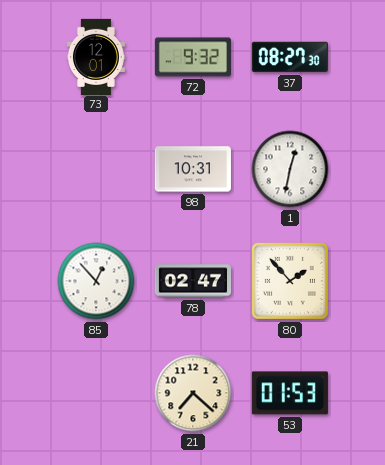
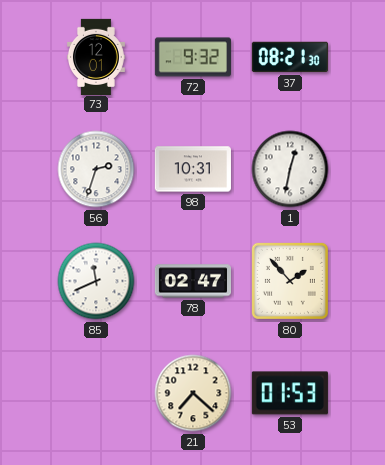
37: 08:27 -> 08:21 (290, 57)
56: none -> 2:33 (96, 169)
85: 12:53 -> 11:41 (96, 281)
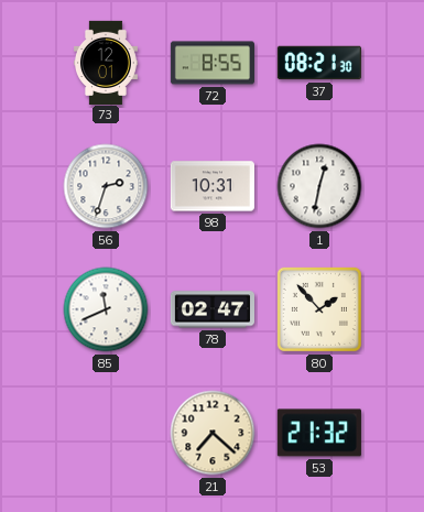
72: 9:32 -> 8:55 (211, 63)
53: 01:53 -> 21:32 (319, 433)
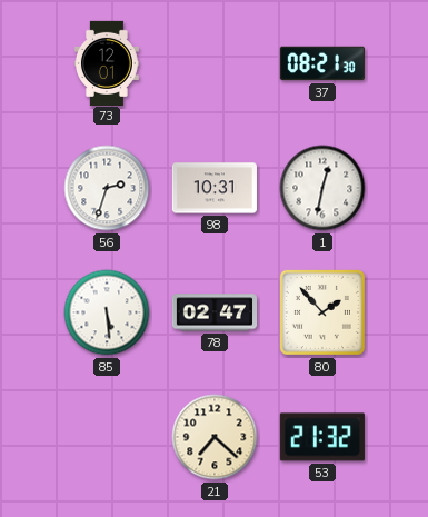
72: 8:55 -> none (211, 63)
85: 11:41 -> 5:29 (107, 312)
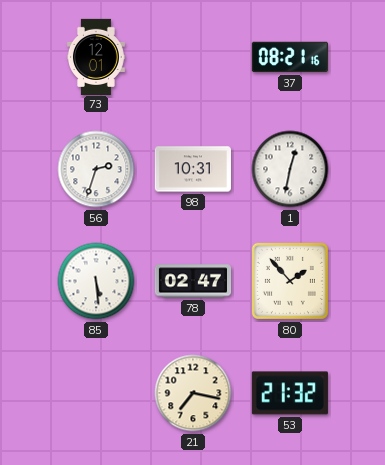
37: 08:21:30 -> 08:21:16 (290, 57)
21: 7:22 -> 7:17 (193, 393)
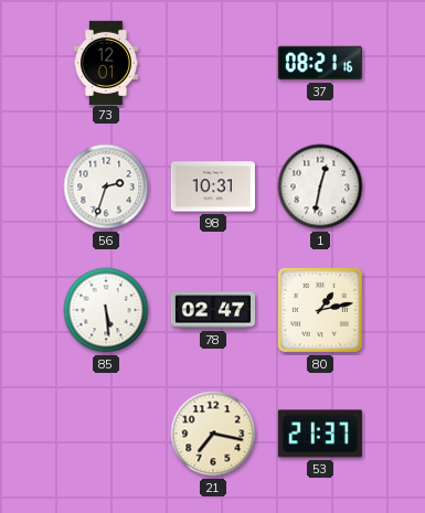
80: 1:53 -> 1:13 (320, 310)
53: 21:32 -> 21:37 (320, 434)
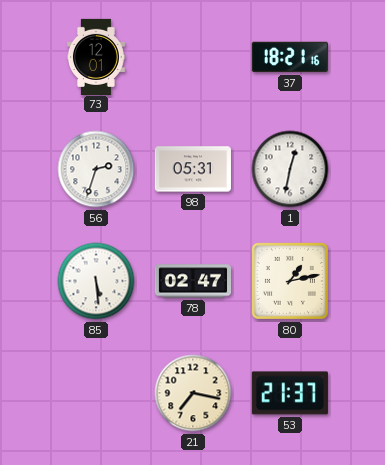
37: 08:21 -> 18:21 (290, 57)
98: 10:31 -> 05:31 (193, 169)
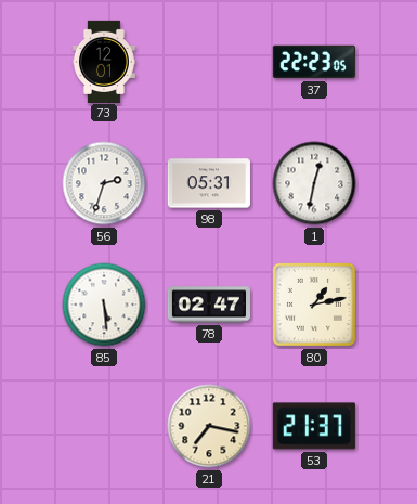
37: 18:21 -> 22:23 (314, 62)
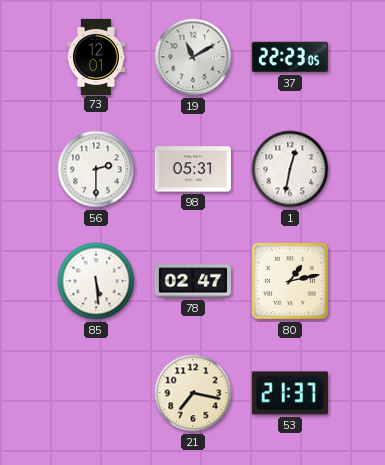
19: none -> 11:10 (193, 57)
56: 2:33 -> 2:30 (96, 169)
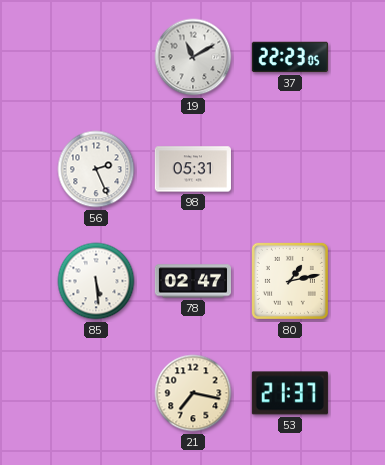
73: 12:01 -> none (97, 56)
56: 2:30 -> 2:26 (96, 169)
1: 12:32 -> none (290, 169)
